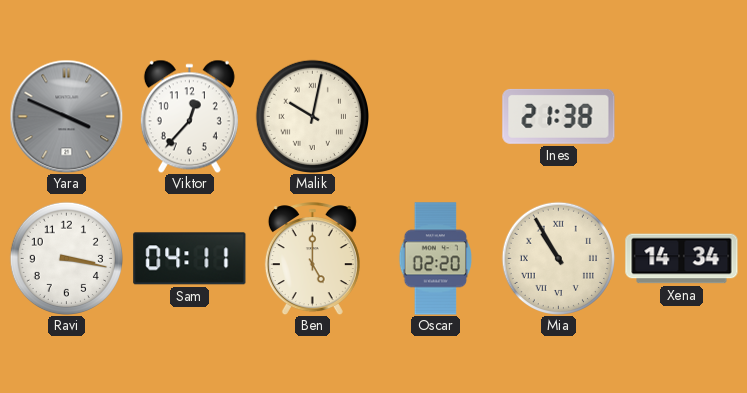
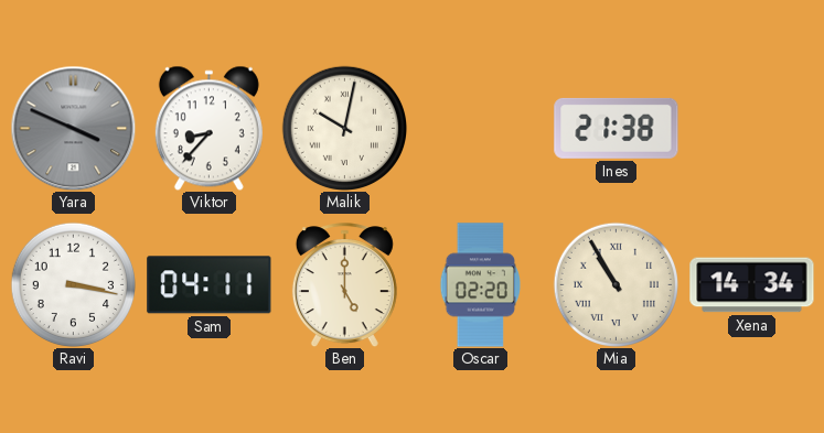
Viktor: 12:37 -> 8:37 (208, 128)
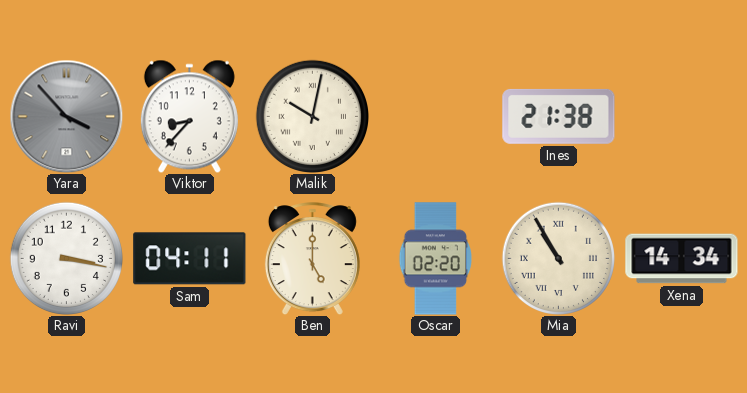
Yara: 3:49 -> 3:53 (66, 116)
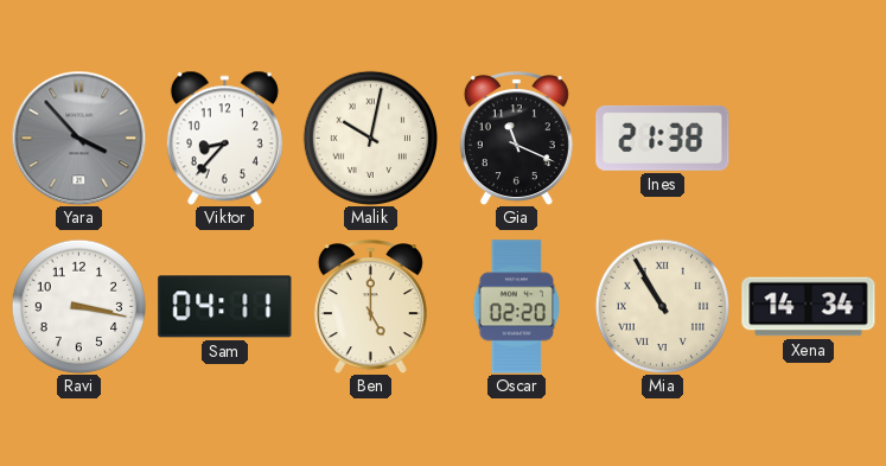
Gia: none -> 11:19 (516, 139)
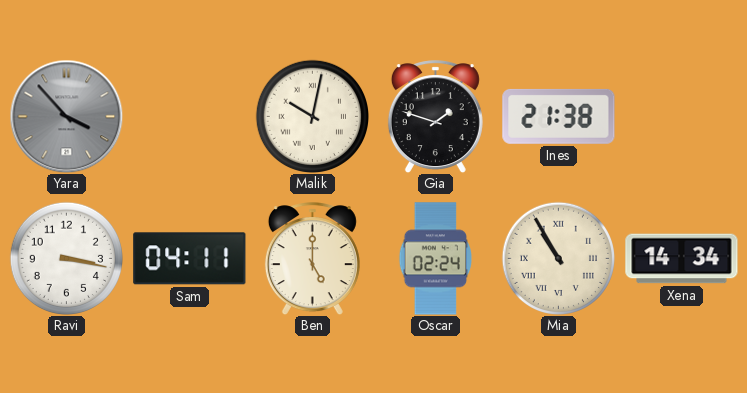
Viktor: 8:37 -> none (224, 138)
Gia: 11:19 -> 1:48 (435, 117)
Oscar: 02:20 -> 02:24 (436, 259)
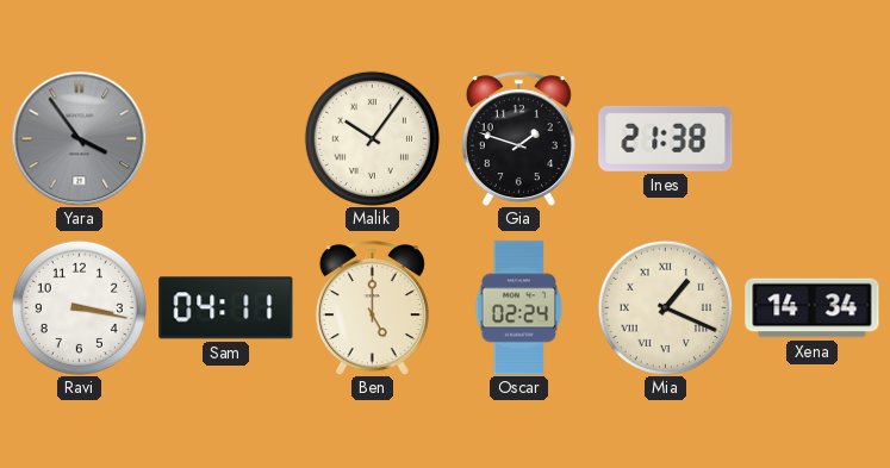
Yara: 3:53 -> 3:54 (79, 138)
Malik: 10:02 -> 10:06 (372, 138)
Mia: 10:55 -> 1:19 (665, 307)
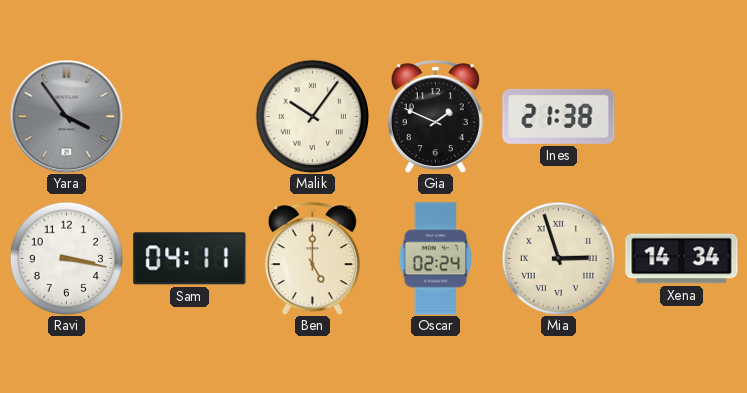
Gia: 1:48 -> 1:49 (435, 117)
Mia: 1:19 -> 2:57 (558, 258)
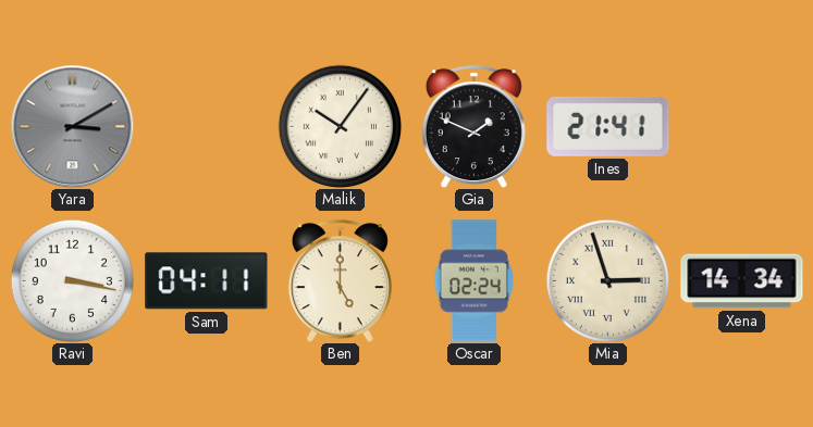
Yara: 3:54 -> 3:10 (72, 126)
Ines: 21:38 -> 21:41 (608, 126)
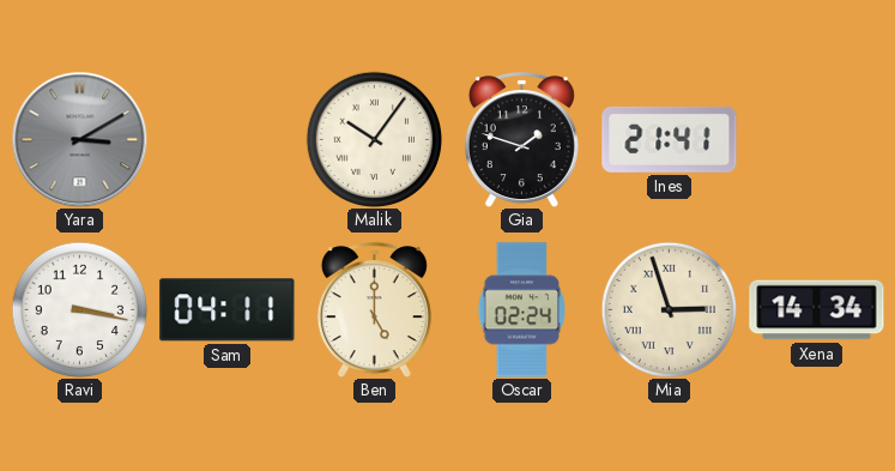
Gia: 1:49 -> 1:48 (521, 140)
